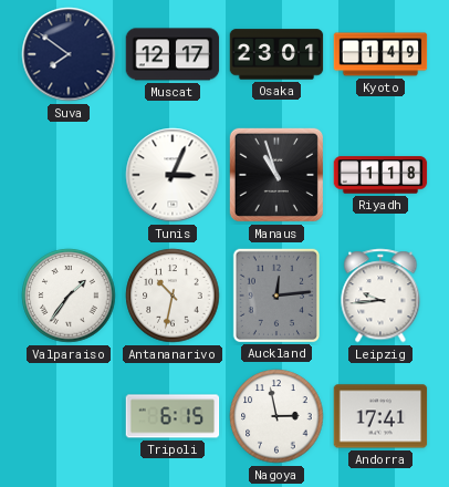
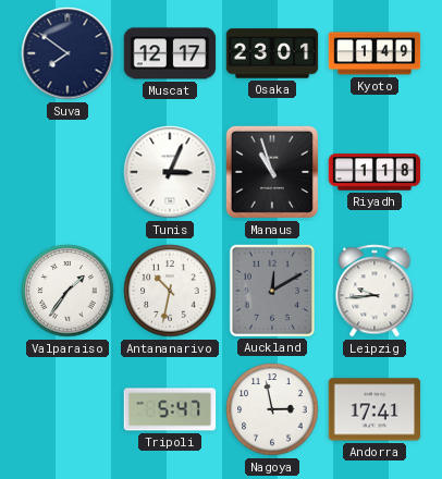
Auckland: 12:14 -> 12:10 (271, 290)
Tripoli: 6:15 -> 5:47 (170, 409)
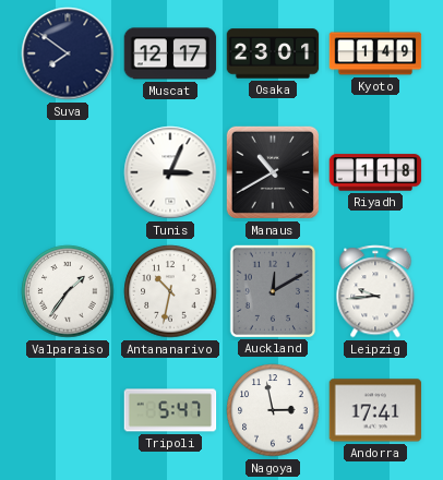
Manaus: 10:57 -> 10:40 (273, 172)
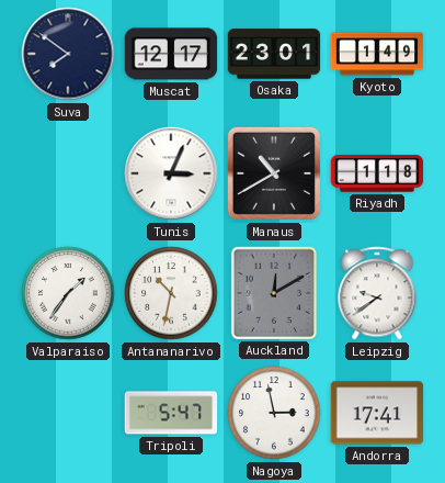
Leipzig: 9:44 -> 9:39 (377, 293)
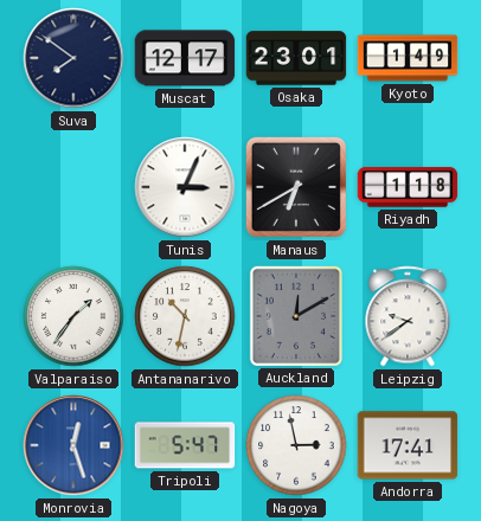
Manaus: 10:40 -> 6:40 (296, 187)
Monrovia: none -> 12:27 (73, 445)
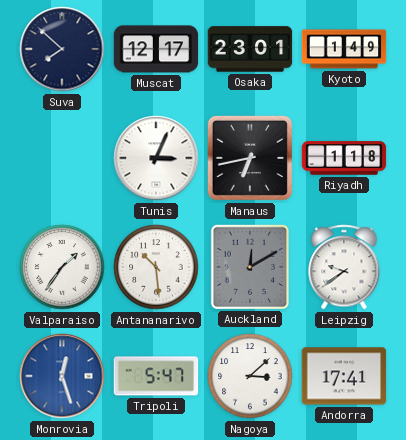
Suva: 7:51 -> 7:52 (62, 49)
Manaus: 6:40 -> 6:43 (250, 158)
Antananarivo: 10:32 -> 10:29 (156, 267)
Nagoya: 2:58 -> 3:08 (250, 376)
